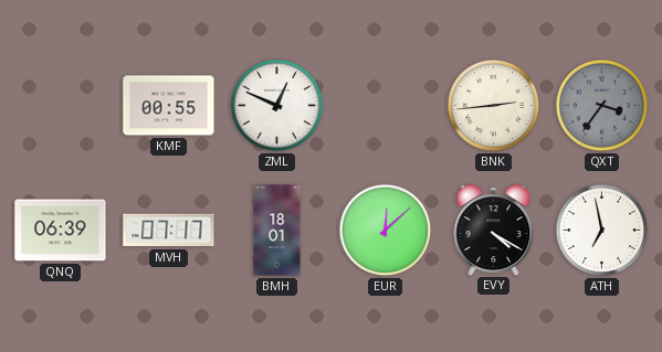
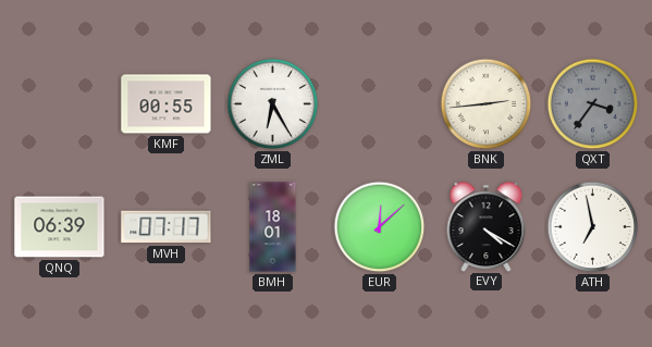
ZML: 12:49 -> 6:25 (273, 104)
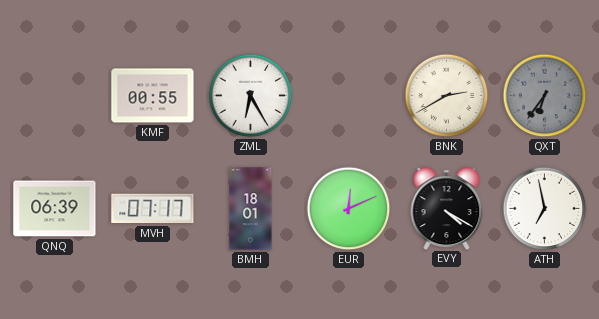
BNK: 2:44 -> 2:40 (447, 96)
QXT: 3:36 -> 6:36 (545, 96)
EUR: 12:08 -> 12:11 (349, 209)
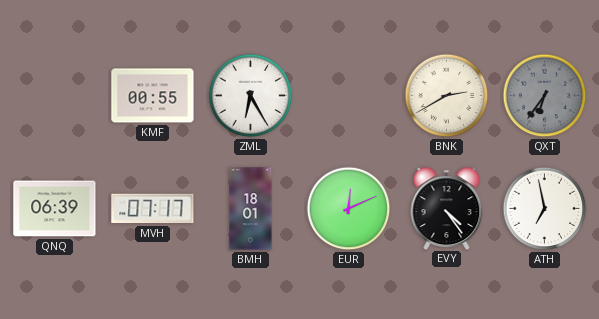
EVY: 4:20 -> 4:24 (447, 208)
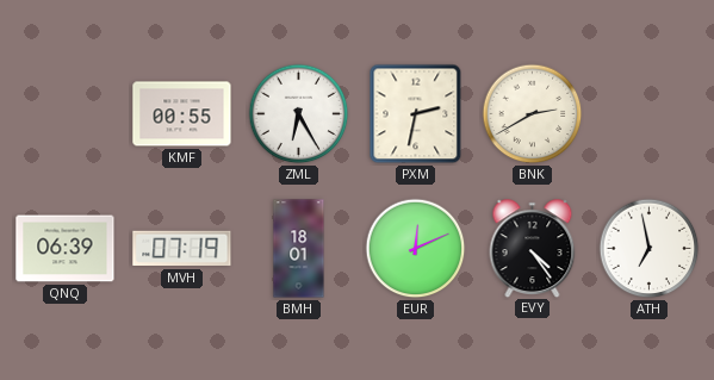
PXM: none -> 2:32 (416, 114)
QXT: 6:36 -> none (545, 96)
MVH: 07:17 -> 07:19 (182, 249)
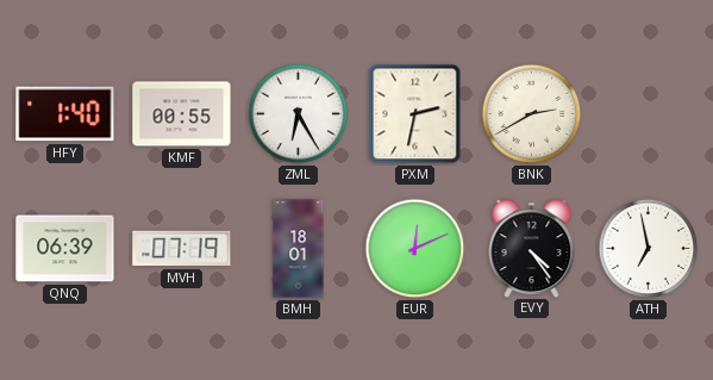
HFY: none -> 1:40 (65, 114)
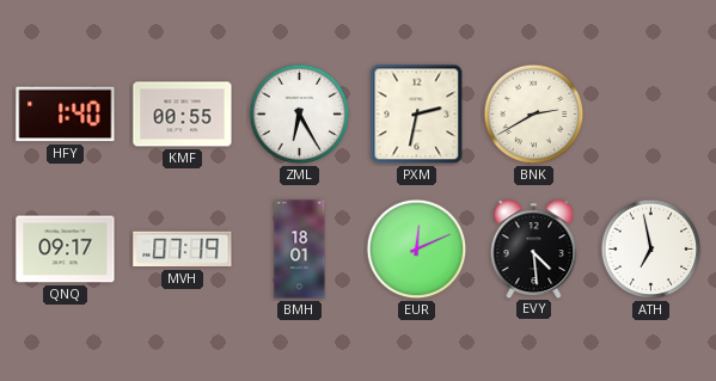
QNQ: 06:39 -> 09:17 (66, 250)
EVY: 4:24 -> 4:29 (534, 248)
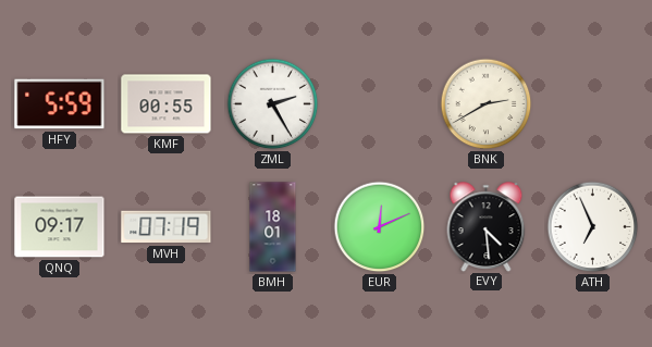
HFY: 1:40 -> 5:59 (60, 104)
ZML: 6:25 -> 2:25 (273, 104)
PXM: 2:32 -> none (417, 115)
ATH: 6:58 -> 6:56 (593, 227)
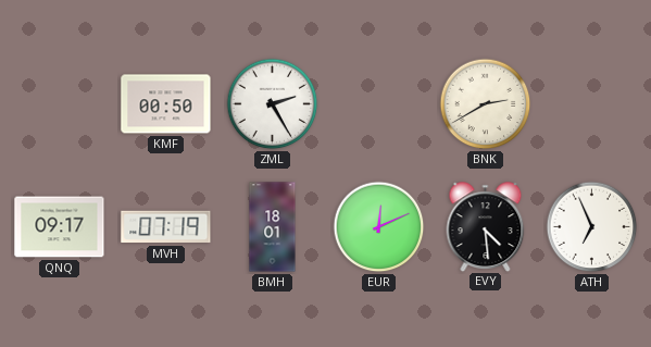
HFY: 5:59 -> none (60, 104)
KMF: 00:55 -> 00:50 (166, 104)
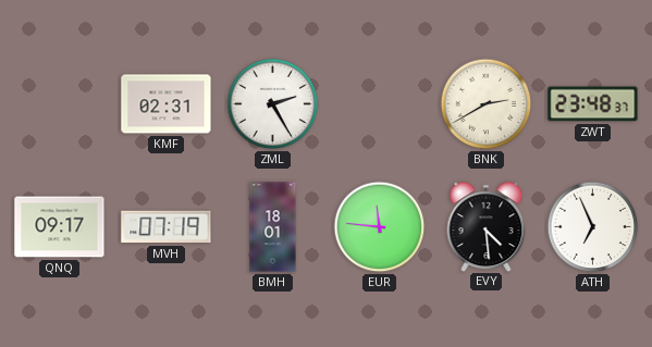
KMF: 00:50 -> 02:31 (167, 104)
ZWT: none -> 23:48 (593, 104)
EUR: 12:11 -> 11:46 (380, 227)
